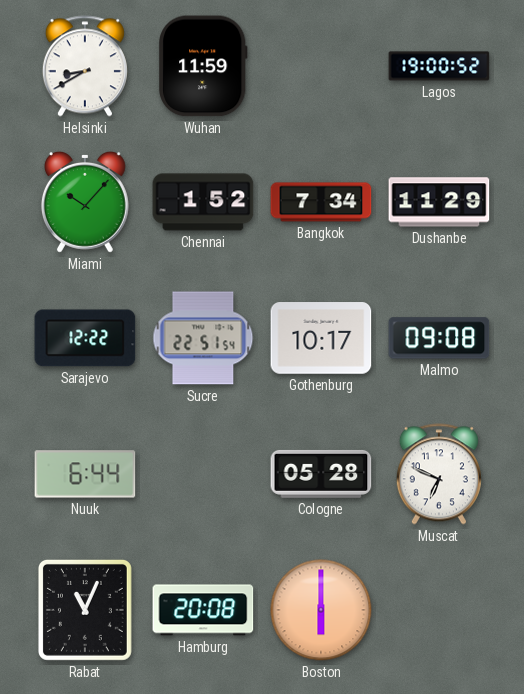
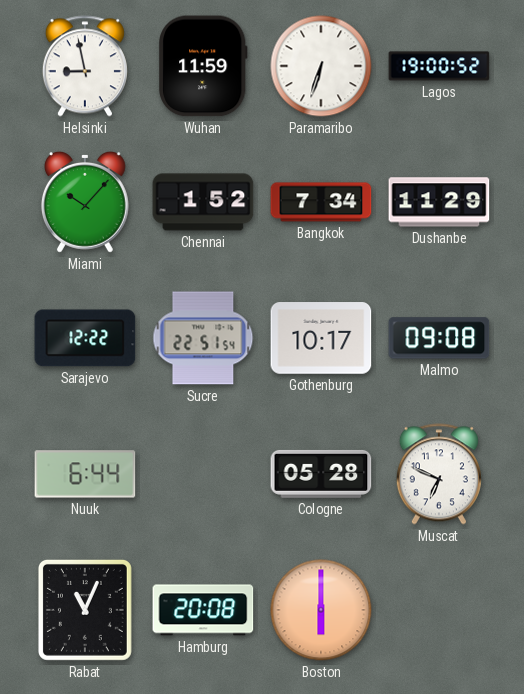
Helsinki: 8:40 -> 8:58 (85, 66)
Paramaribo: none -> 6:33 (321, 66)
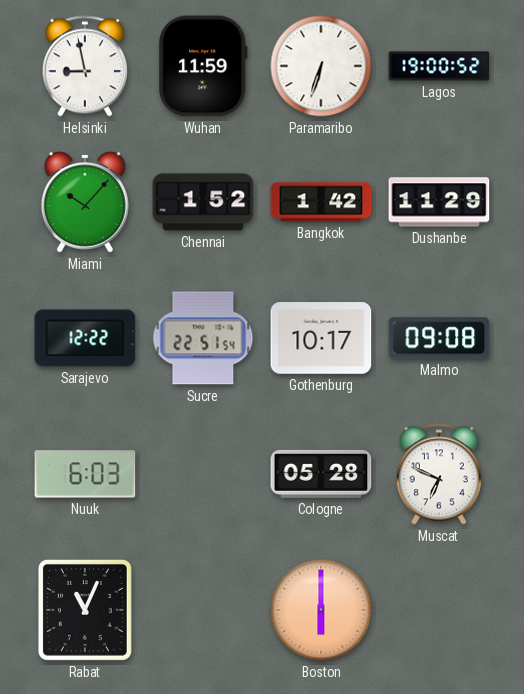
Bangkok: 7:34 -> 1:42 (321, 202)
Nuuk: 6:44 -> 6:03 (85, 474)
Hamburg: 20:08 -> none (203, 610)
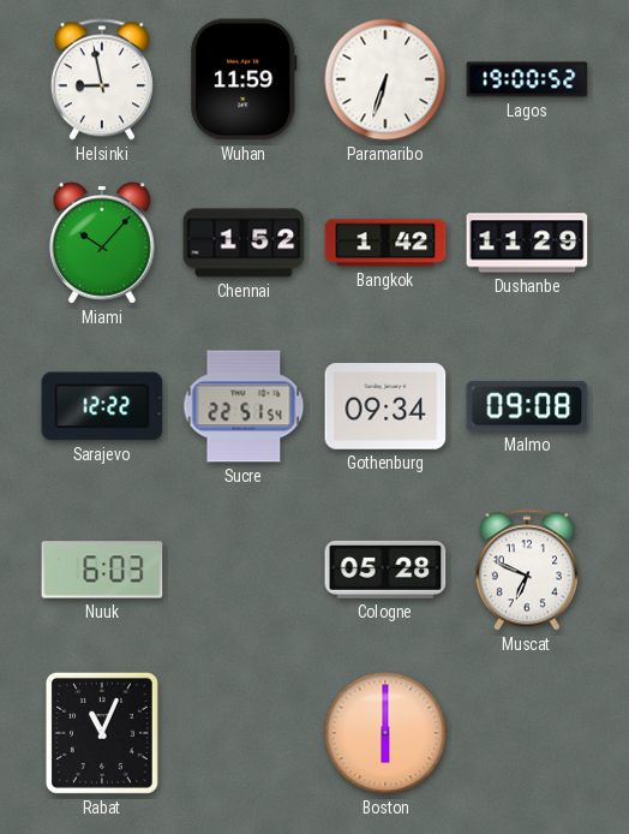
Gothenburg: 10:17 -> 09:34 (385, 406)
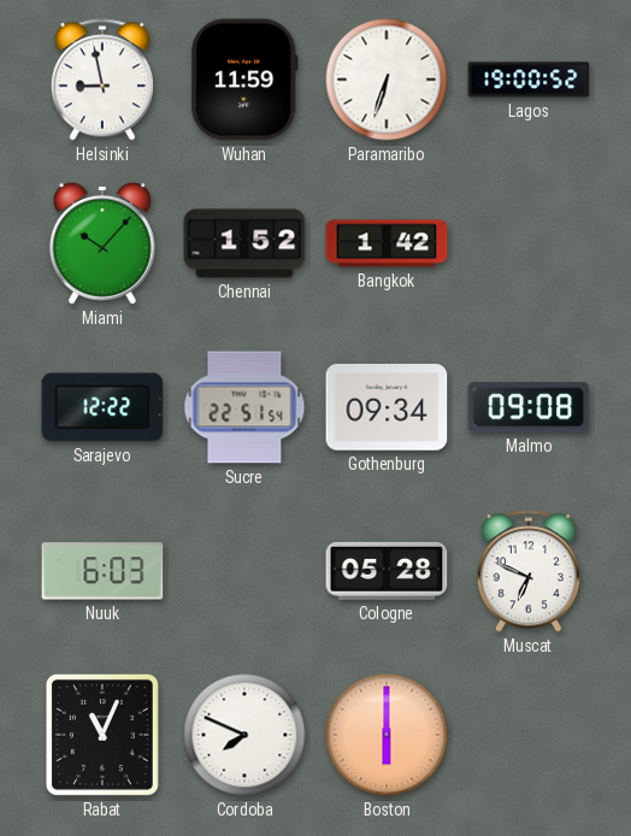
Dushanbe: 11:29 -> none (527, 243)
Cordoba: none -> 7:49 (244, 735)
